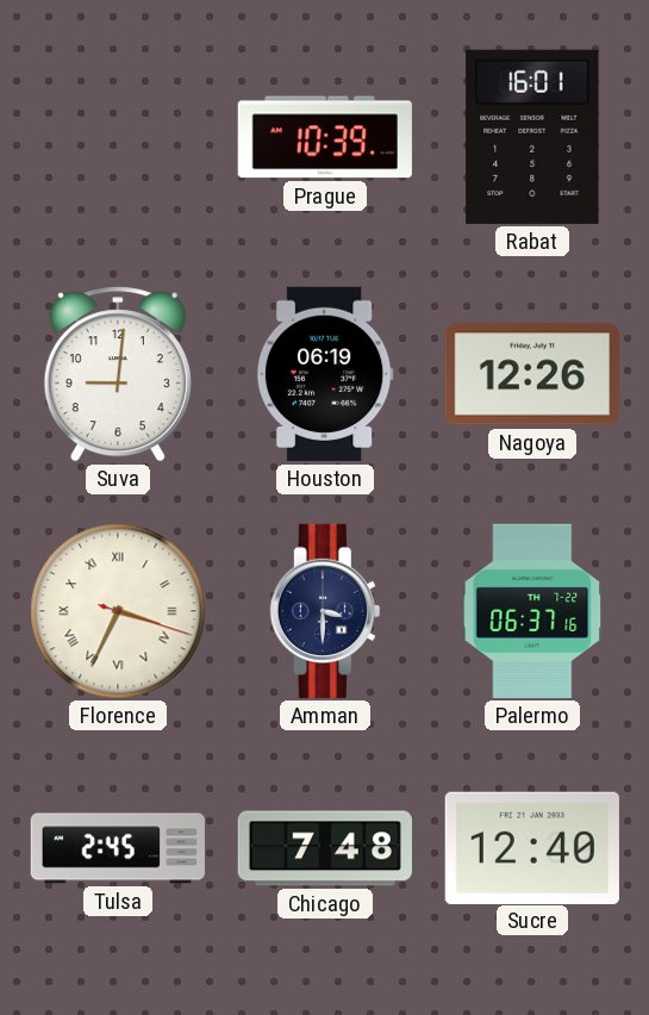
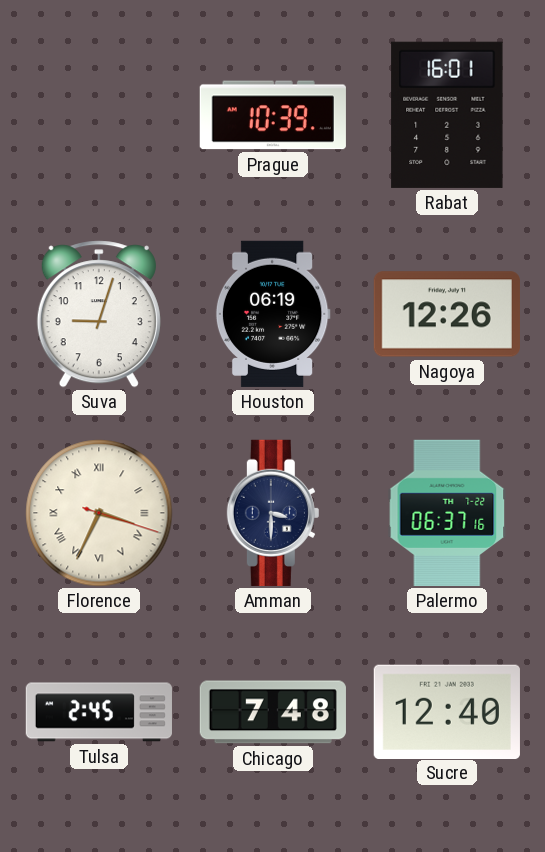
Suva: 9:01 -> 9:03 (99, 314)
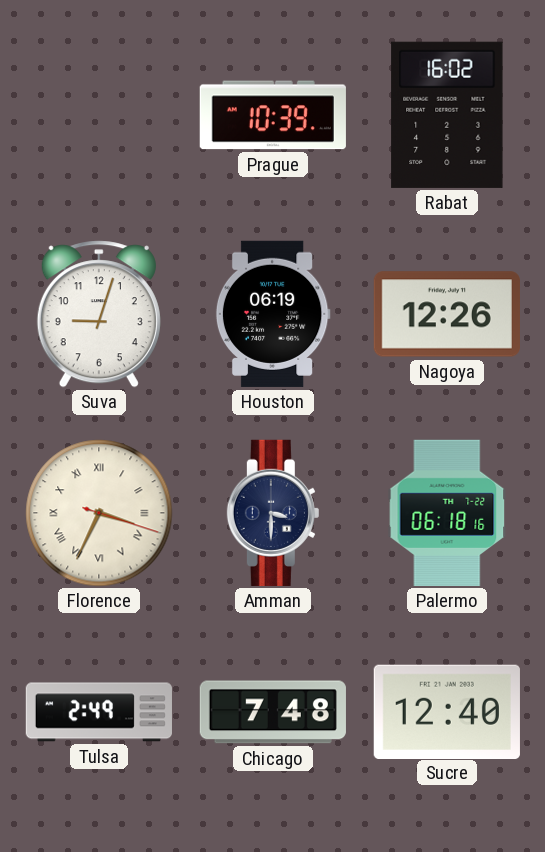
Rabat: 16:01 -> 16:02 (447, 115)
Palermo: 06:37 -> 06:18 (447, 513)
Tulsa: 2:45 -> 2:49 (99, 712)
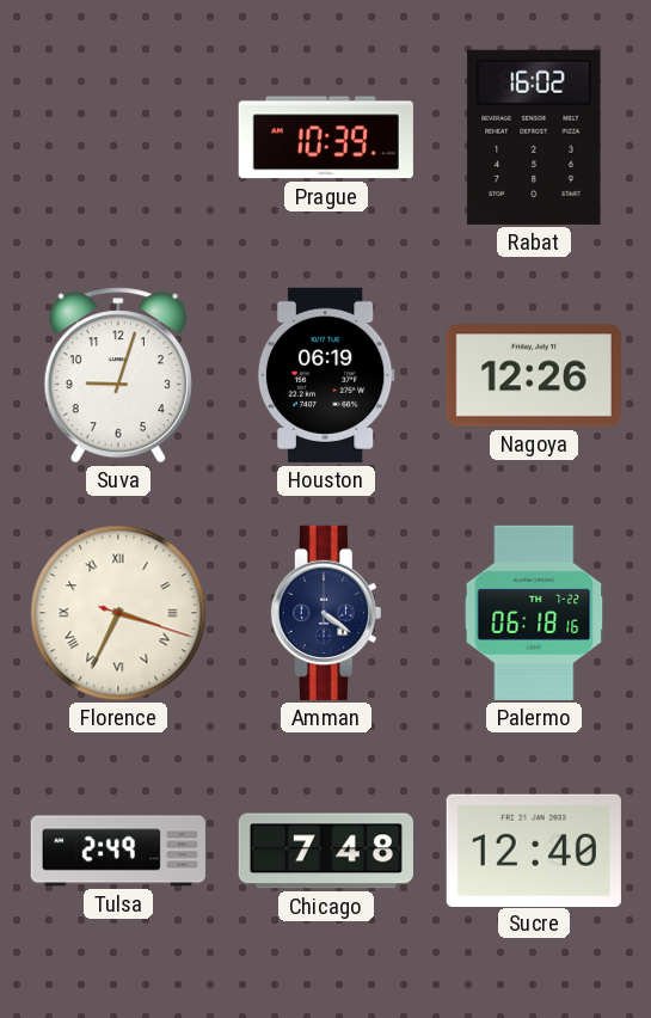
Amman: 3:30 -> 4:21 (326, 613)
